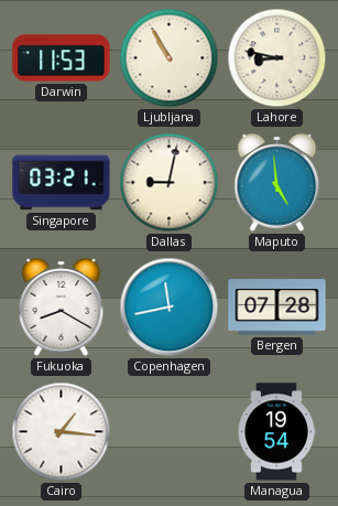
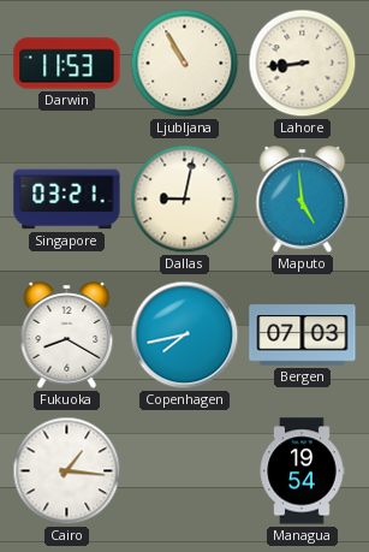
Lahore: 8:47 -> 8:44 (303, 64)
Copenhagen: 11:43 -> 7:43 (185, 336)
Bergen: 07:28 -> 07:03 (303, 336)
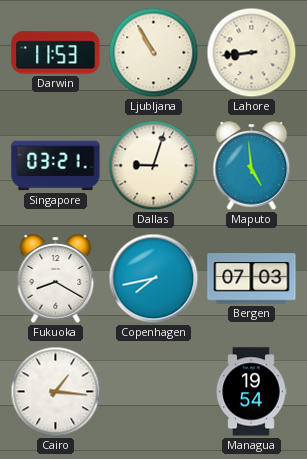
Dallas: 9:02 -> 9:03 (154, 166)
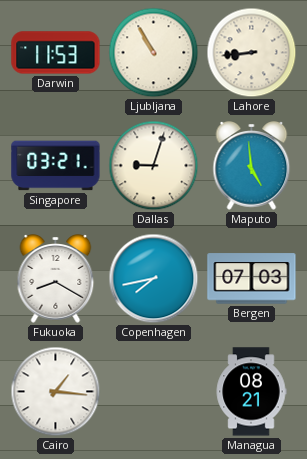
Managua: 19:54 -> 08:21 (251, 392)
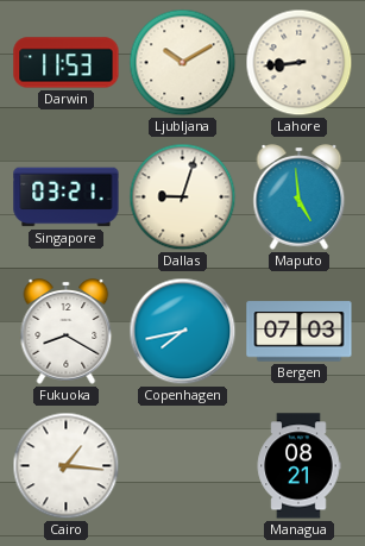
Ljubljana: 10:55 -> 10:10 (183, 63)
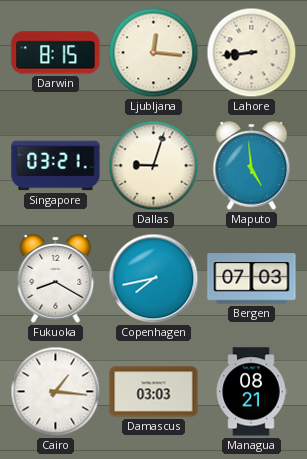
Darwin: 11:53 -> 8:15 (56, 53)
Ljubljana: 10:10 -> 12:16 (154, 53)
Damascus: none -> 03:03 (154, 392)
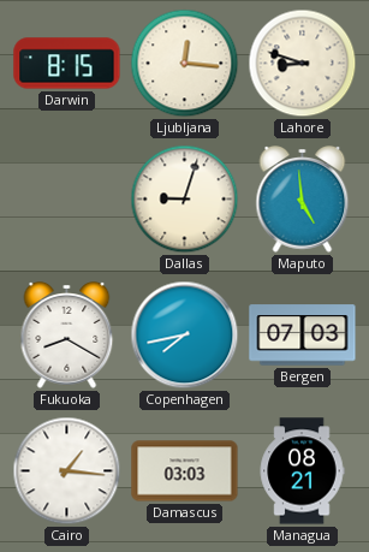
Lahore: 8:44 -> 8:48 (303, 64)
Singapore: 03:21 -> none (56, 166)
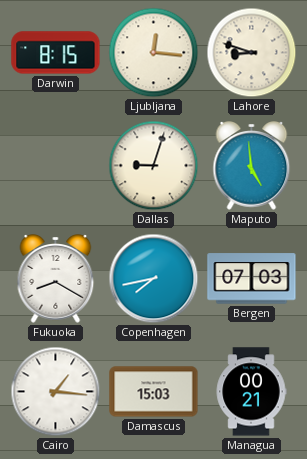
Damascus: 03:03 -> 15:03 (154, 392)
Managua: 08:21 -> 00:21 (251, 392)
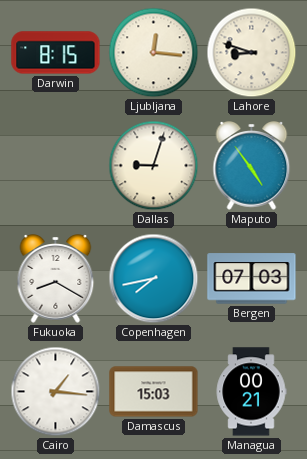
Maputo: 4:59 -> 4:54 (252, 166)
